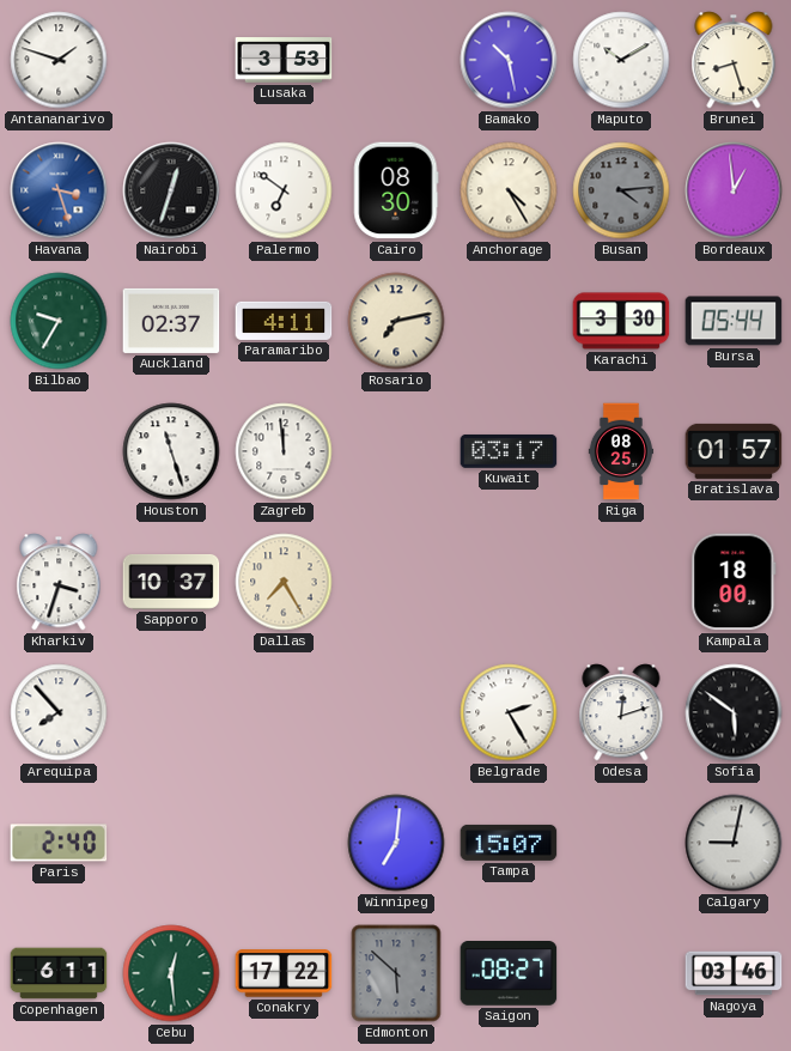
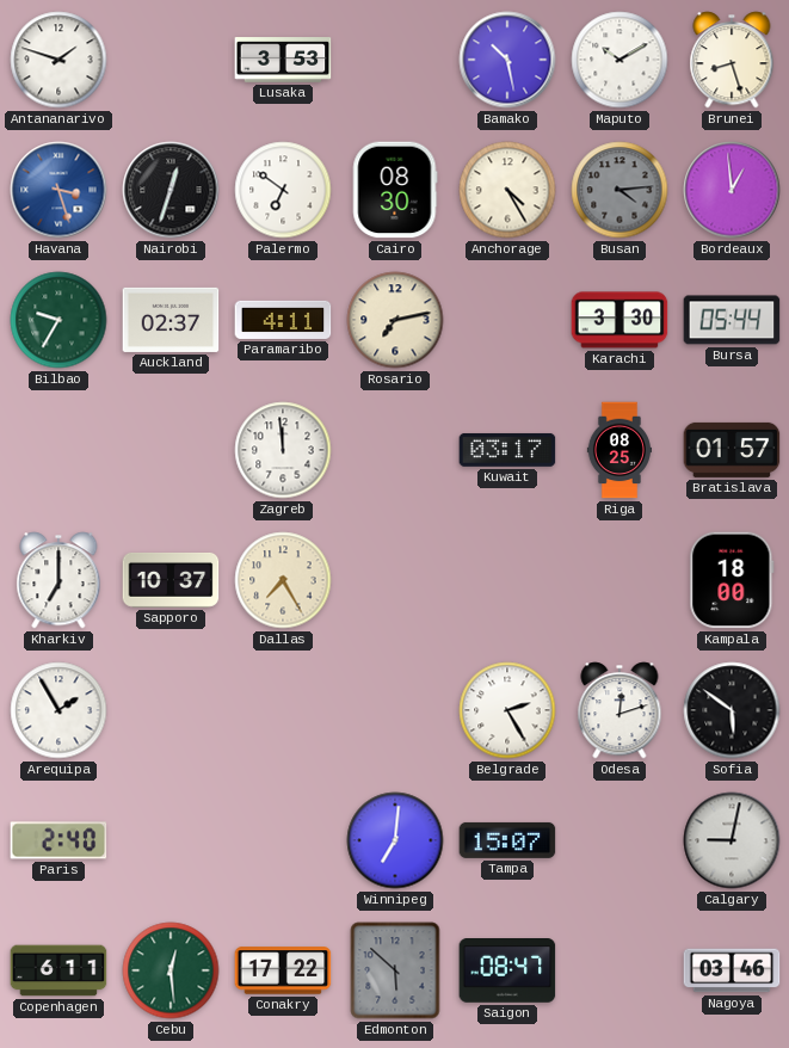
Houston: 11:27 -> none (171, 451)
Kharkiv: 3:33 -> 7:00 (58, 580)
Arequipa: 7:53 -> 1:55 (58, 710)
Saigon: 08:27 -> 08:47 (507, 972)
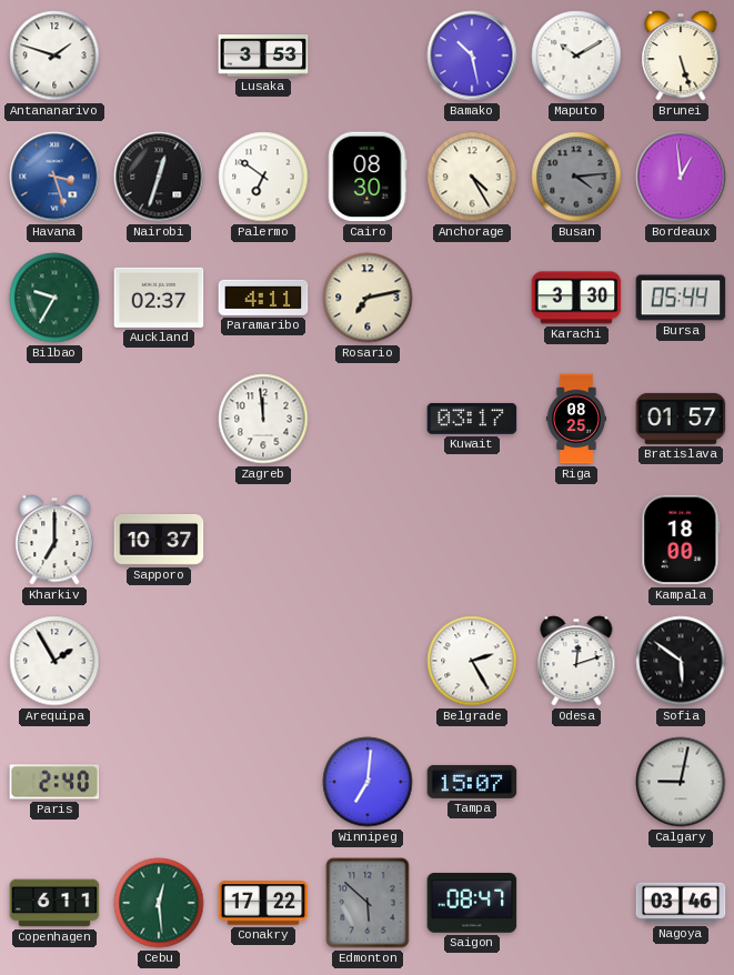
Brunei: 8:27 -> 5:27 (681, 56)
Dallas: 7:25 -> none (283, 580)
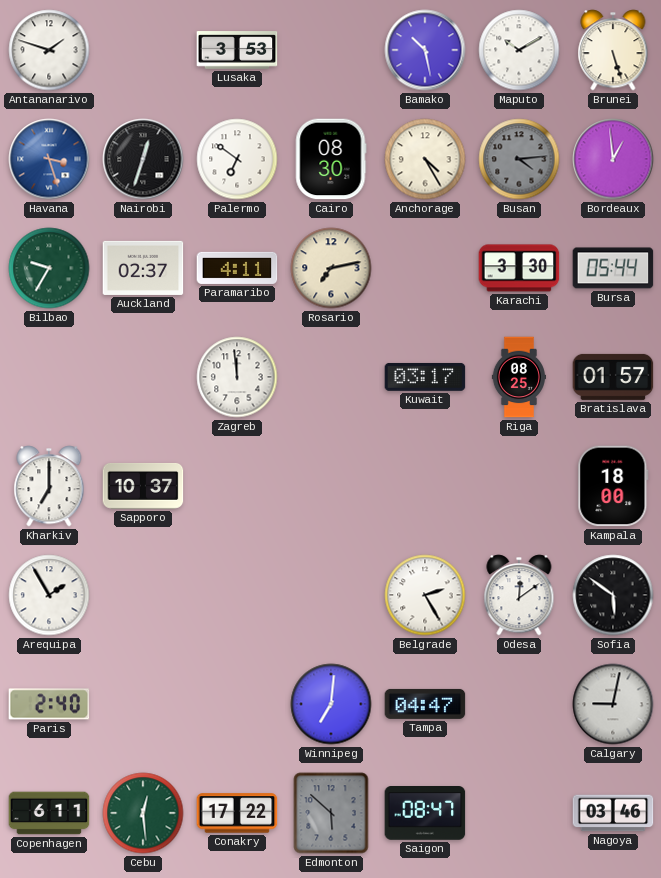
Odesa: 12:12 -> 12:09 (519, 595)
Tampa: 15:07 -> 04:47 (425, 704)
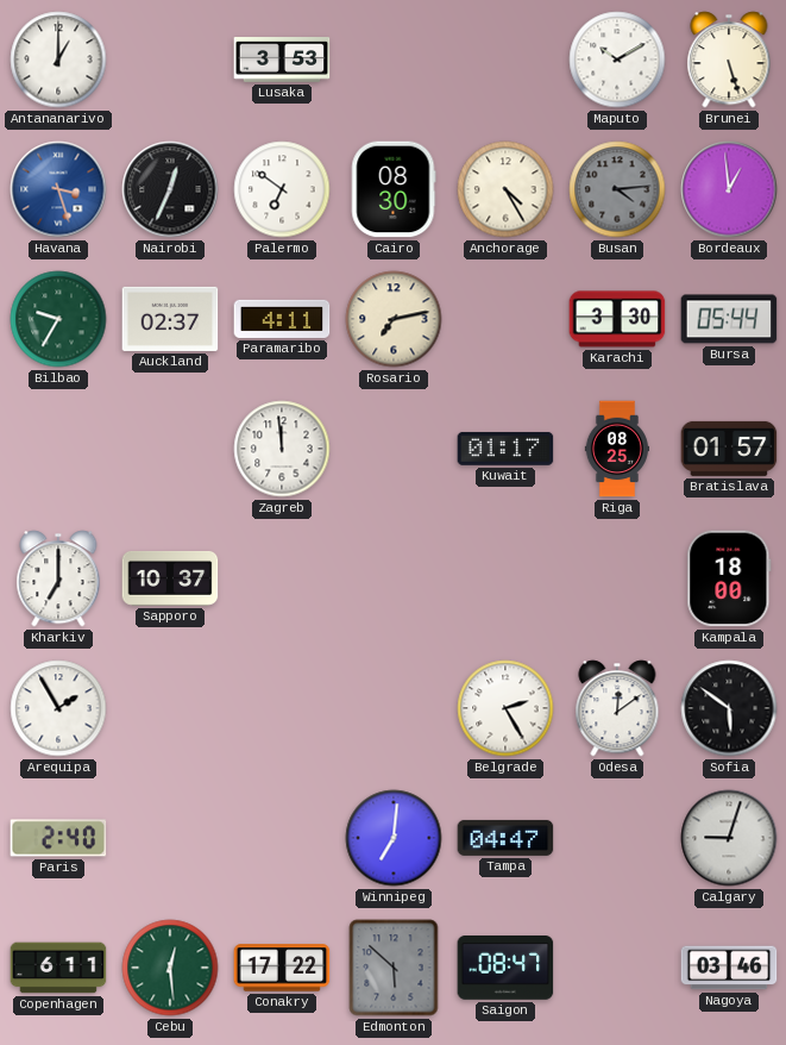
Antananarivo: 1:48 -> 1:00 (58, 60)
Bamako: 10:28 -> none (425, 50)
Nairobi: 12:33 -> 12:34 (170, 189)
Kuwait: 03:17 -> 01:17 (505, 449)
Calgary: 9:02 -> 9:03 (729, 838)
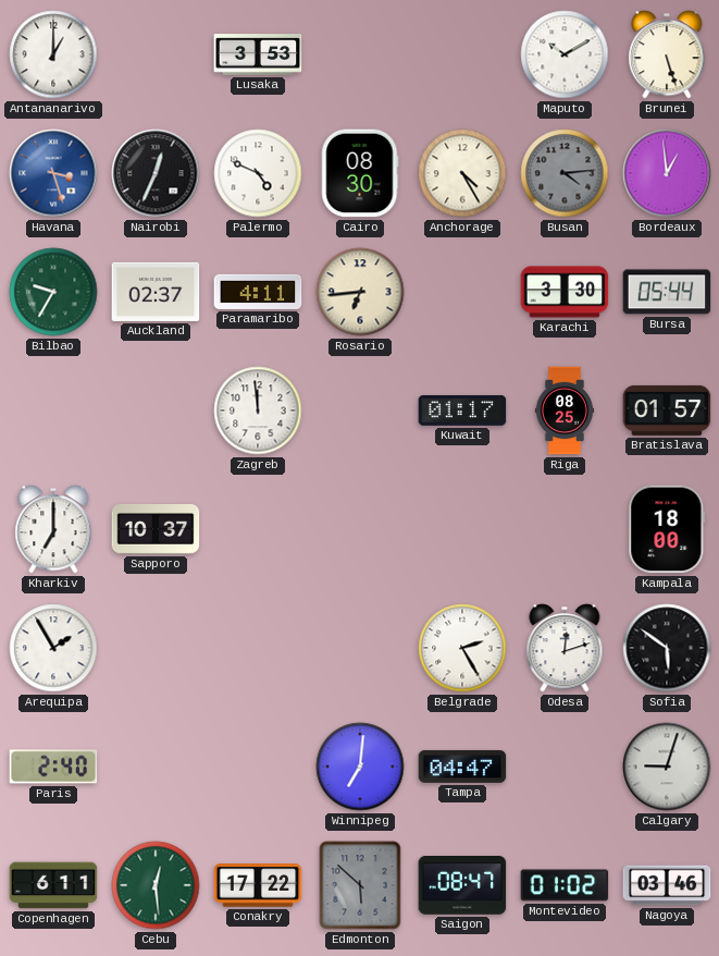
Palermo: 6:51 -> 4:49 (258, 173)
Rosario: 7:13 -> 6:44 (360, 292)
Odesa: 12:09 -> 12:12 (565, 648)
Montevideo: none -> 01:02 (565, 885)
